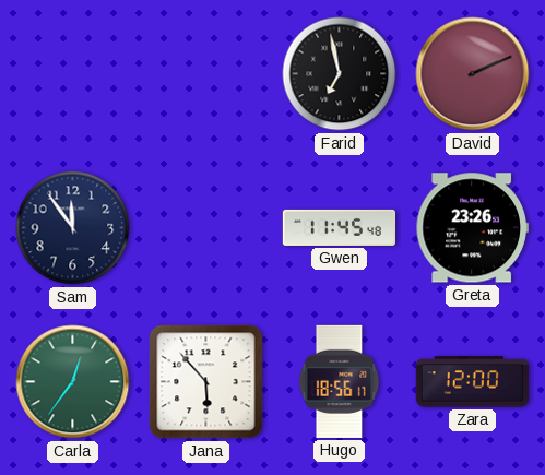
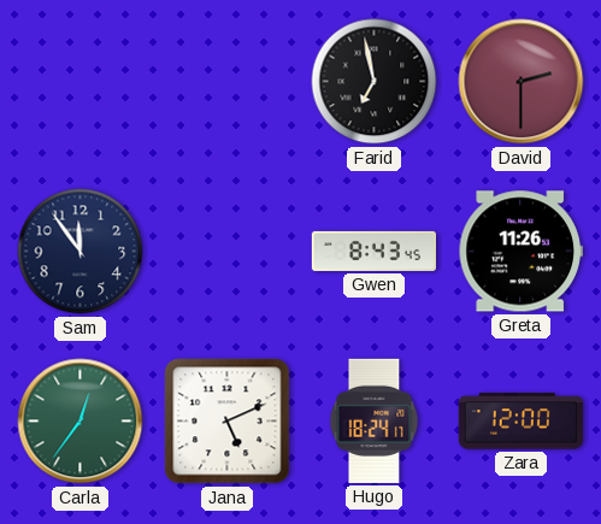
David: 2:11 -> 2:30 (522, 82)
Gwen: 11:45 -> 8:43 (373, 251)
Greta: 23:26 -> 11:26 (520, 252)
Jana: 5:53 -> 5:11 (228, 422)
Hugo: 18:56 -> 18:24 (375, 420)
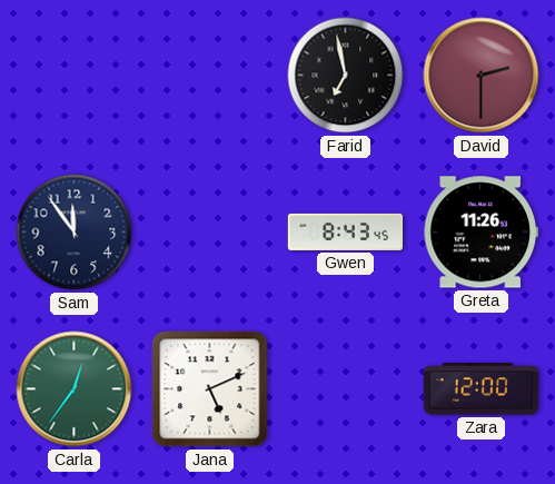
Hugo: 18:24 -> none (375, 420)
